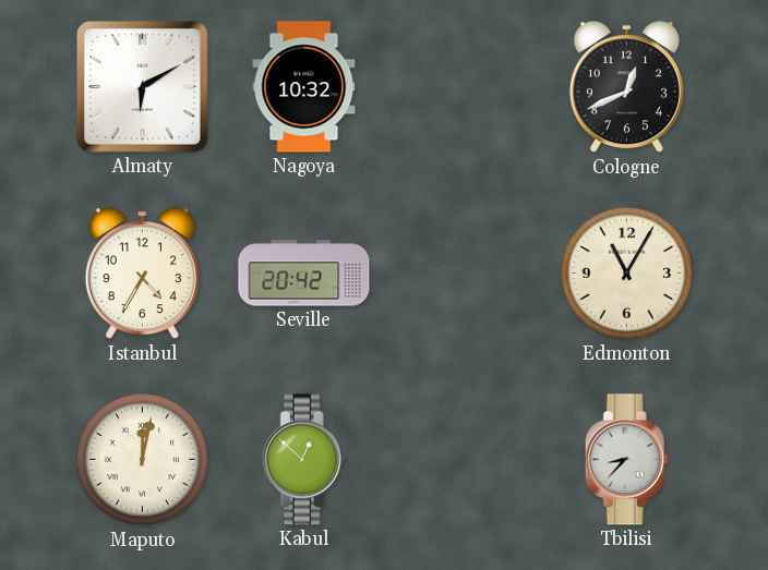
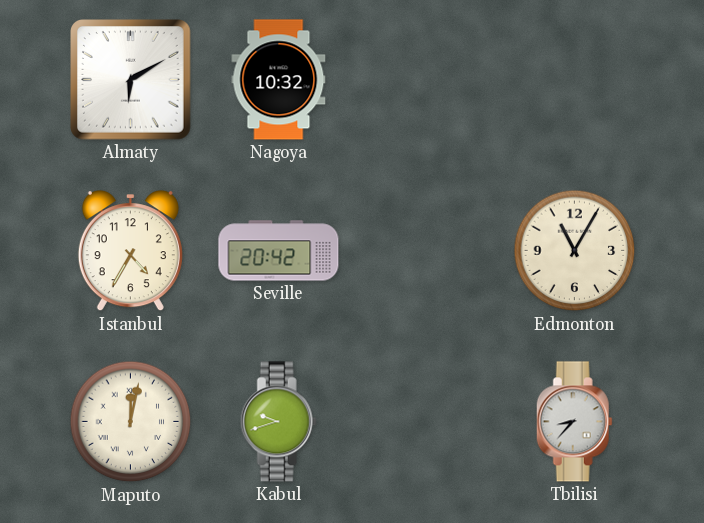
Cologne: 12:41 -> none (626, 87)
Kabul: 12:52 -> 9:42 (278, 422)
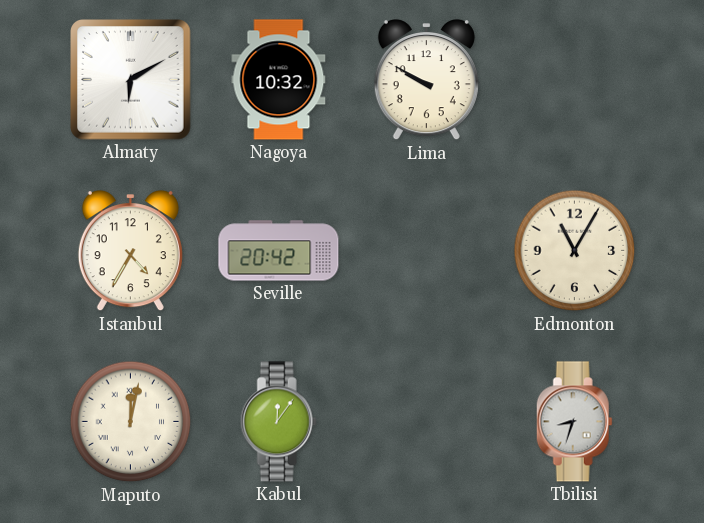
Lima: none -> 9:50 (426, 80)
Kabul: 9:42 -> 12:06 (278, 422)
Tbilisi: 8:37 -> 8:33 (574, 422)
